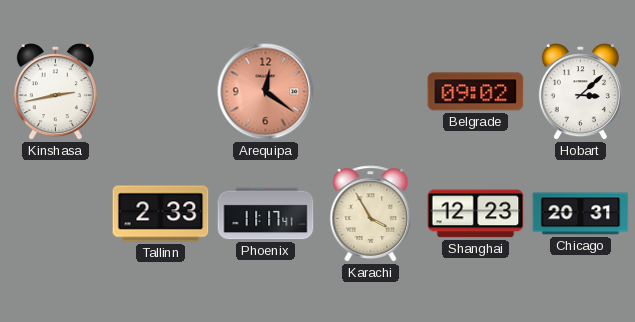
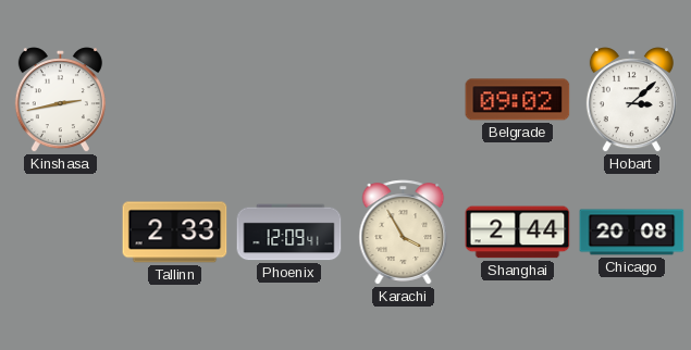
Arequipa: 12:21 -> none (266, 92)
Phoenix: 11:17 -> 12:09 (289, 233)
Shanghai: 12:23 -> 2:44 (518, 233)
Chicago: 20:31 -> 20:08 (632, 233)
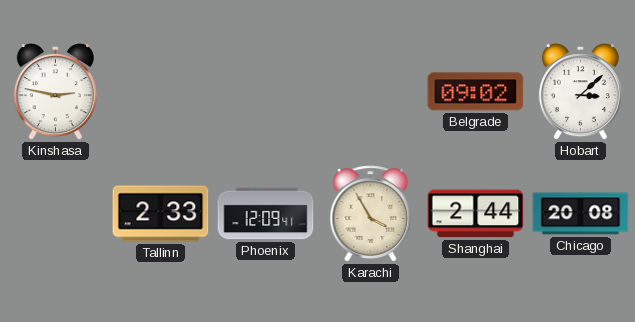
Kinshasa: 2:43 -> 2:47 (55, 92)
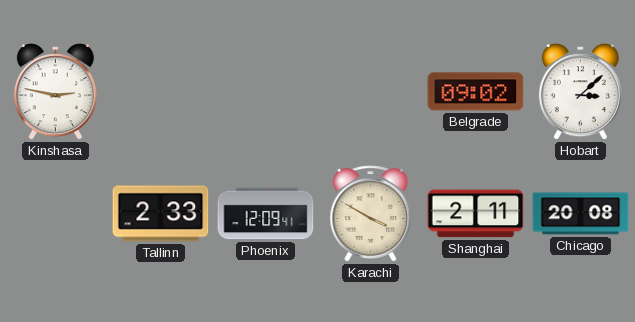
Karachi: 3:55 -> 3:50 (371, 214)
Shanghai: 2:44 -> 2:11 (476, 214)
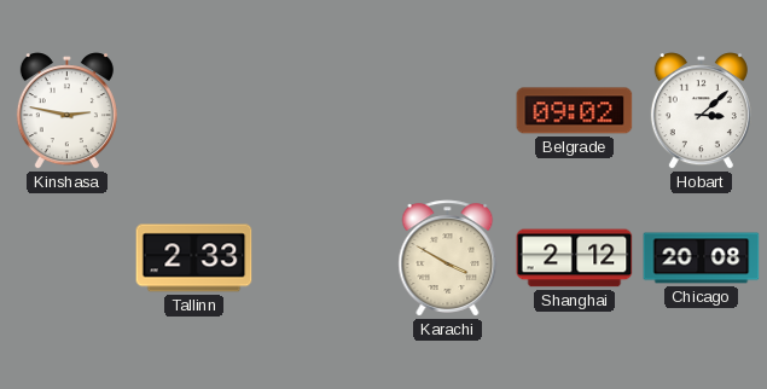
Phoenix: 12:09 -> none (266, 214)
Shanghai: 2:11 -> 2:12 (575, 259)
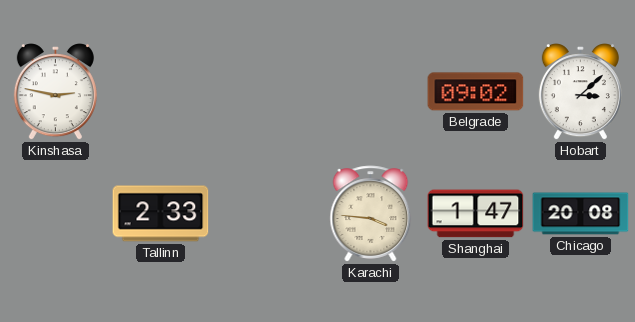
Karachi: 3:50 -> 3:46 (371, 214)
Shanghai: 2:12 -> 1:47 (476, 214)
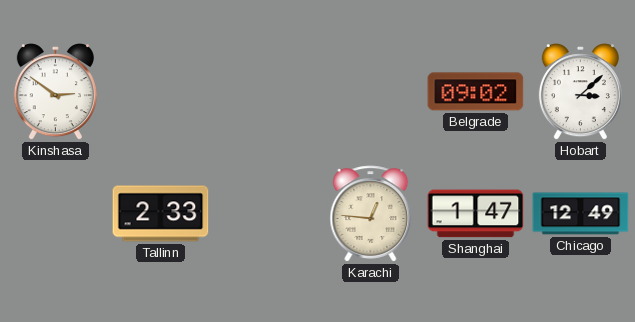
Kinshasa: 2:47 -> 2:51 (55, 92)
Karachi: 3:46 -> 12:46 (371, 214)
Chicago: 20:08 -> 12:49 (581, 214)
